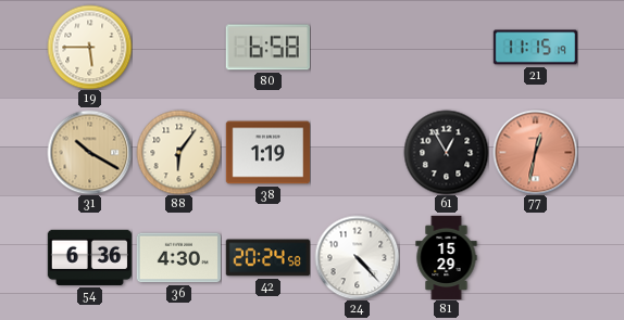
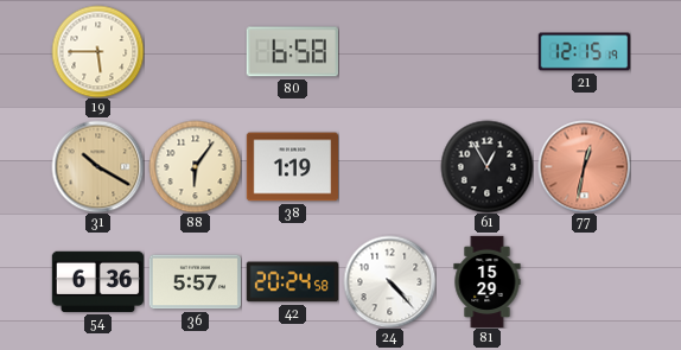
21: 11:15 -> 12:15 (584, 52)
36: 4:30 -> 5:57 (195, 282)
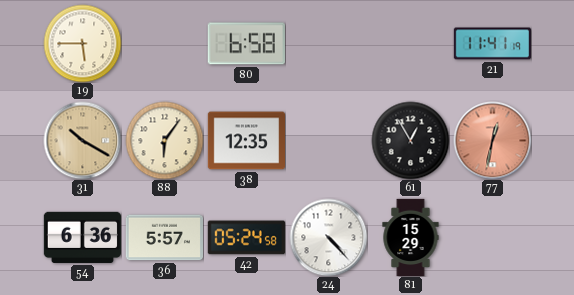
21: 12:15 -> 11:41 (492, 44)
38: 1:19 -> 12:35 (246, 141)
42: 20:24 -> 05:24 (246, 238)
